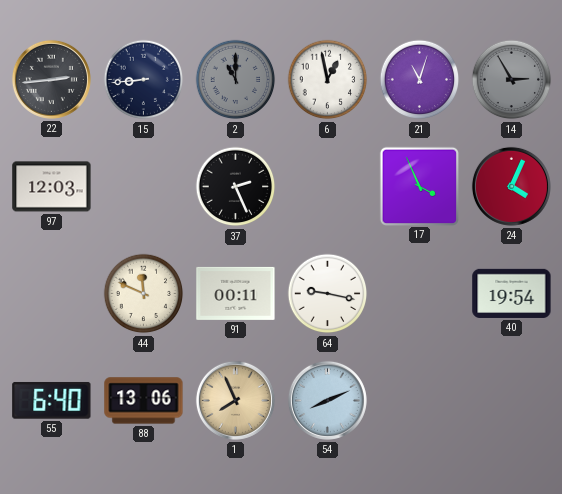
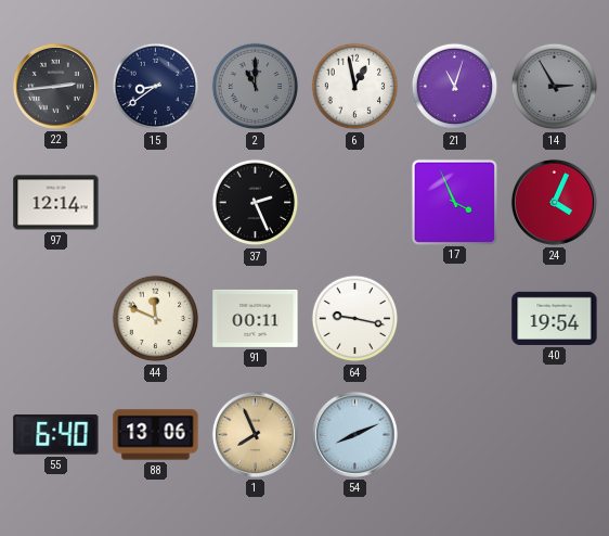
15: 8:44 -> 8:39 (156, 87)
97: 12:03 -> 12:14 (56, 203)
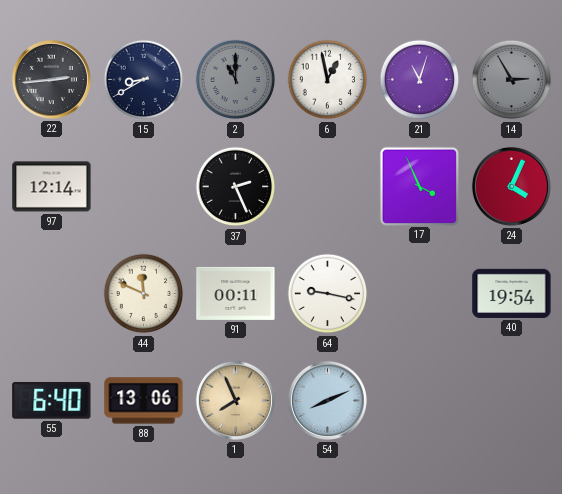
15: 8:39 -> 8:40 (144, 80)
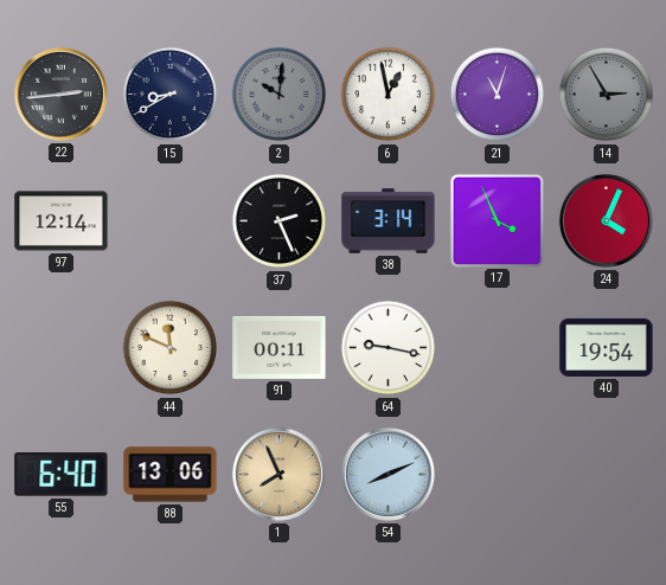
2: 11:00 -> 10:01 (280, 95)
38: none -> 3:14 (389, 221)
